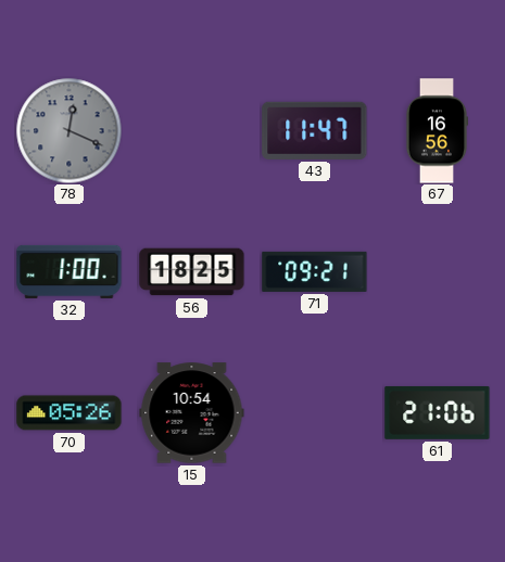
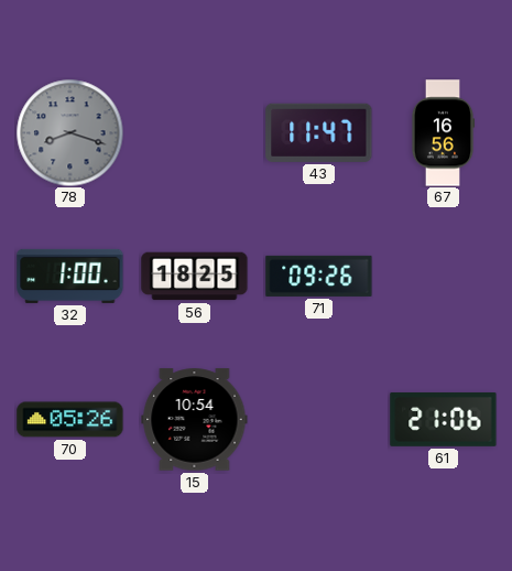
78: 12:19 -> 8:18 (69, 132)
71: 09:21 -> 09:26 (319, 276)
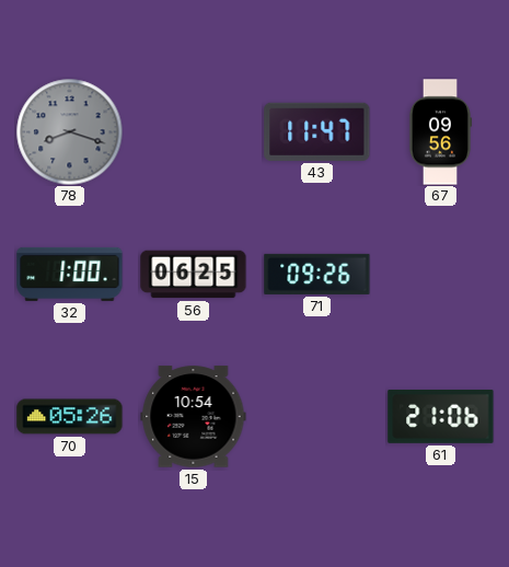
67: 16:56 -> 09:56 (440, 132)
56: 18:25 -> 06:25 (194, 275)
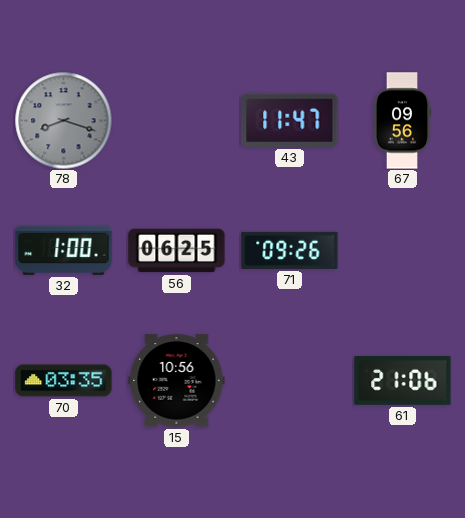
70: 05:26 -> 03:35 (64, 381)
15: 10:54 -> 10:56 (177, 381)
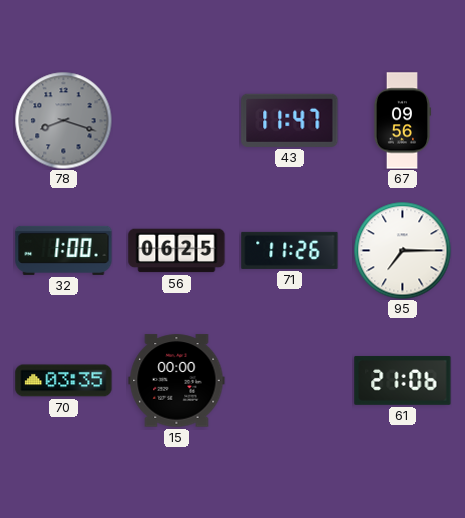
71: 09:26 -> 11:26 (290, 250)
95: none -> 7:15 (402, 250)
15: 10:56 -> 00:00 (177, 381)
